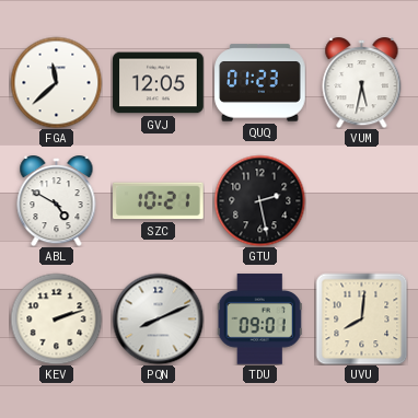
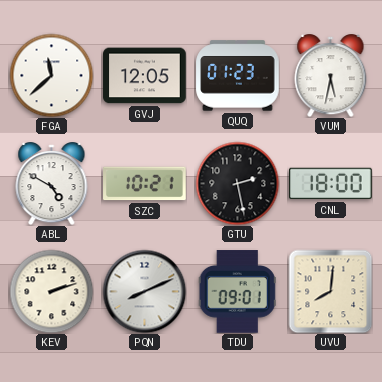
CNL: none -> 18:00 (331, 184)
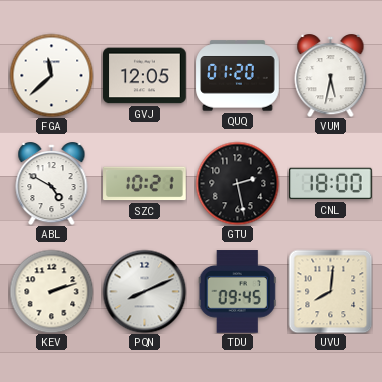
QUQ: 01:23 -> 01:20 (238, 76)
TDU: 09:01 -> 09:45 (237, 292)
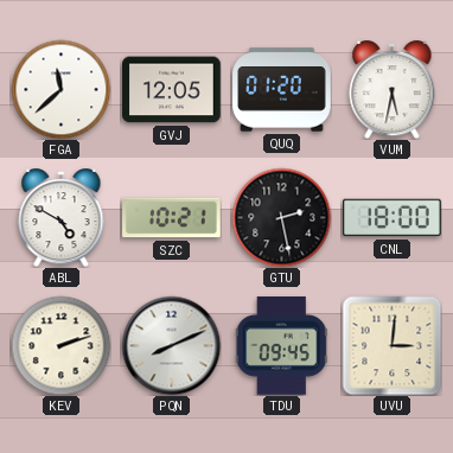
UVU: 8:01 -> 3:01 (391, 345)
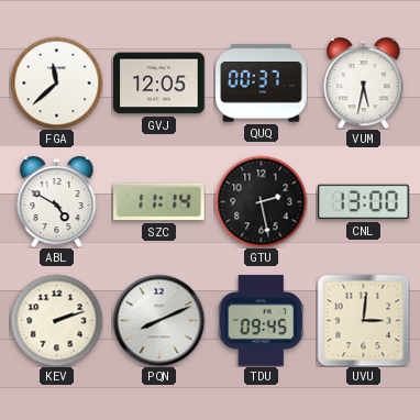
QUQ: 01:20 -> 00:37 (262, 84)
SZC: 10:21 -> 11:14 (159, 202)
CNL: 18:00 -> 13:00 (364, 202)
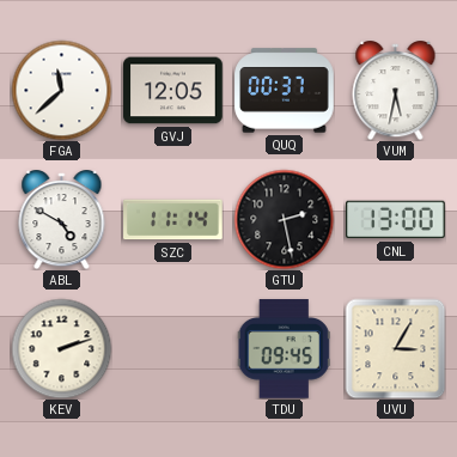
PQN: 8:11 -> none (158, 320)
UVU: 3:01 -> 3:05 (395, 348)
